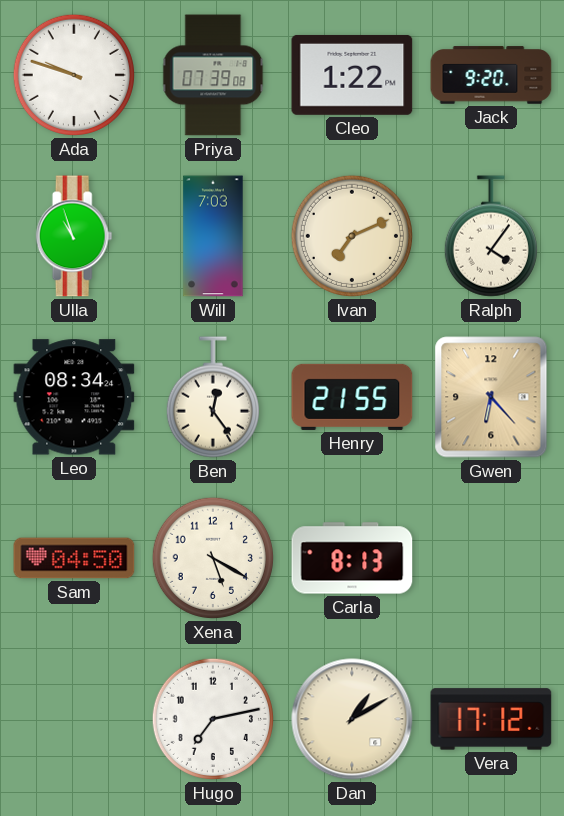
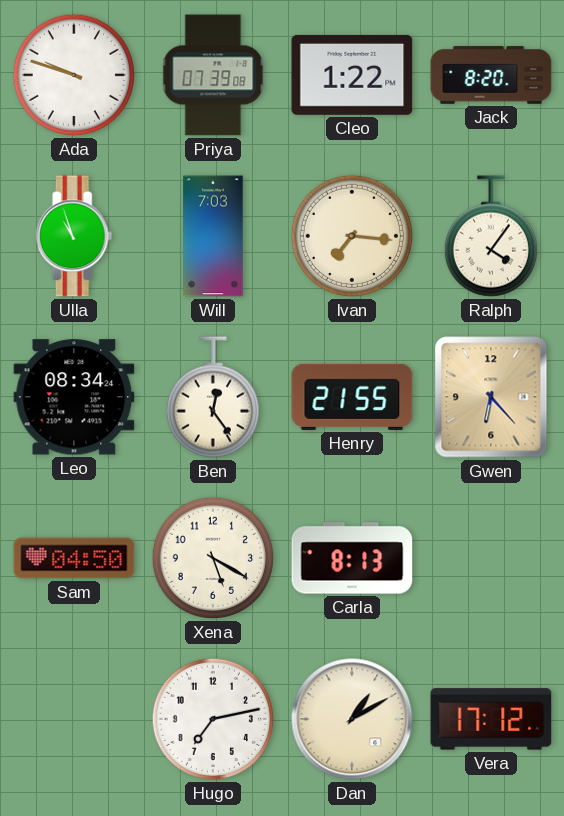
Jack: 9:20 -> 8:20 (491, 75)
Ivan: 7:11 -> 7:16 (352, 236)
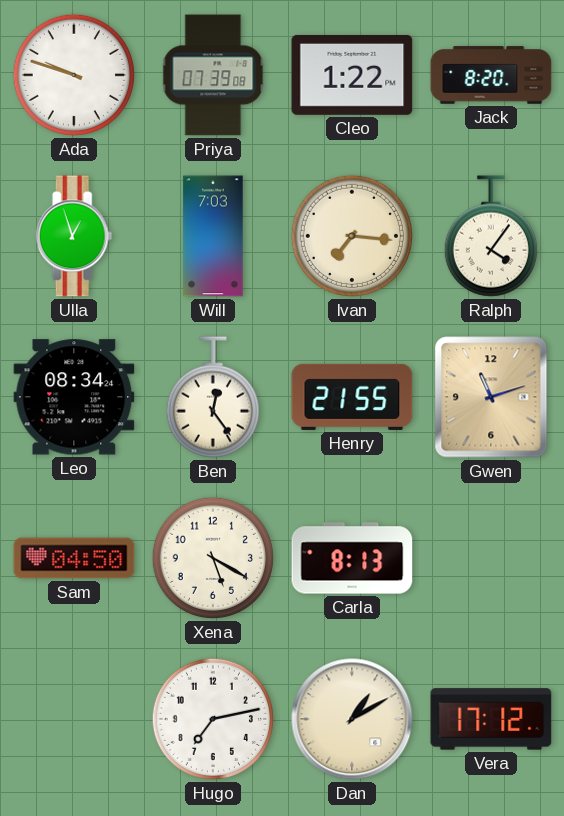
Ulla: 10:57 -> 12:57 (74, 236)
Gwen: 6:23 -> 11:12 (491, 397)
